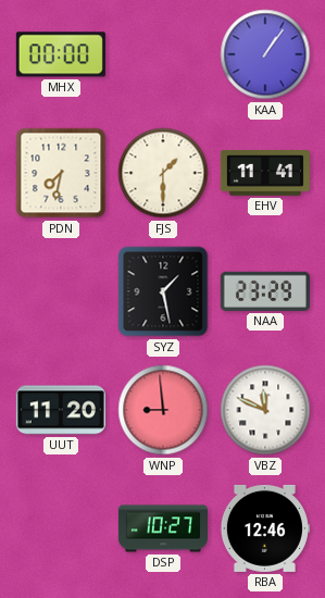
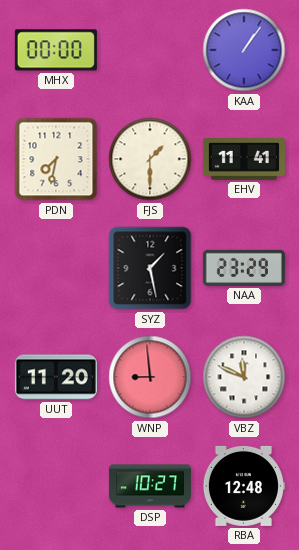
RBA: 12:46 -> 12:48 (243, 486)
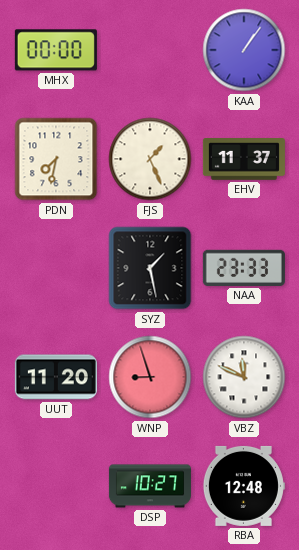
FJS: 1:30 -> 1:26 (150, 159)
EHV: 11:41 -> 11:37 (244, 160)
NAA: 23:29 -> 23:33 (244, 268)
WNP: 8:59 -> 8:57 (150, 377)
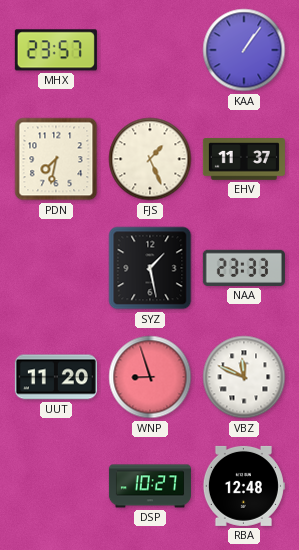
MHX: 00:00 -> 23:57 (56, 50)
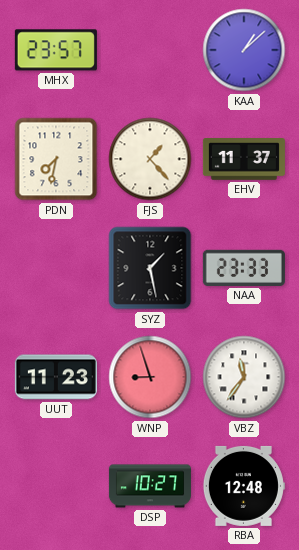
KAA: 1:06 -> 1:08 (244, 50)
FJS: 1:26 -> 1:23 (150, 159)
UUT: 11:20 -> 11:23 (56, 377)
VBZ: 11:49 -> 11:36 (244, 377)
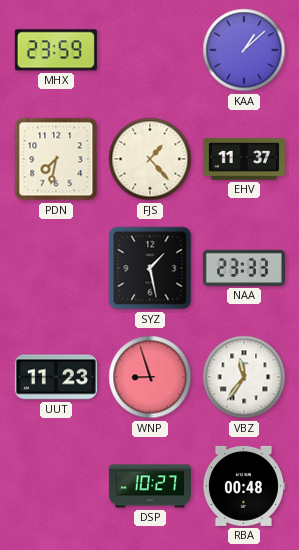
MHX: 23:57 -> 23:59 (56, 50)
RBA: 12:48 -> 00:48 (243, 486)
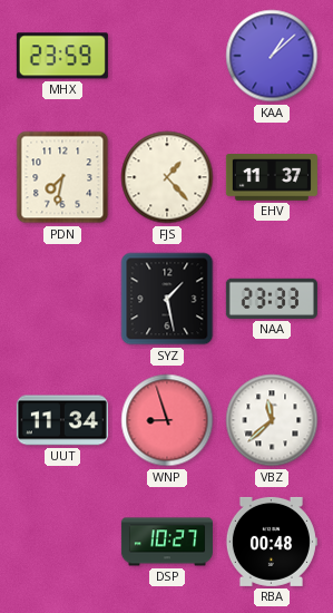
UUT: 11:23 -> 11:34 (62, 420)
VBZ: 11:36 -> 11:38 (272, 420)
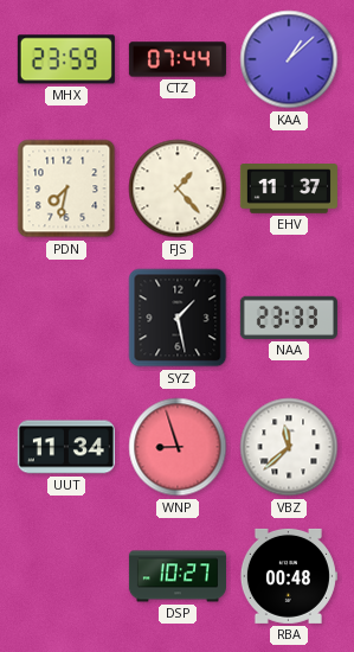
CTZ: none -> 07:44 (178, 59)
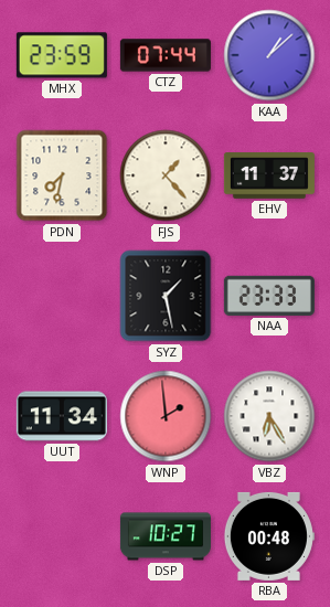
WNP: 8:57 -> 1:59 (166, 416)
VBZ: 11:38 -> 6:25 (269, 416)
